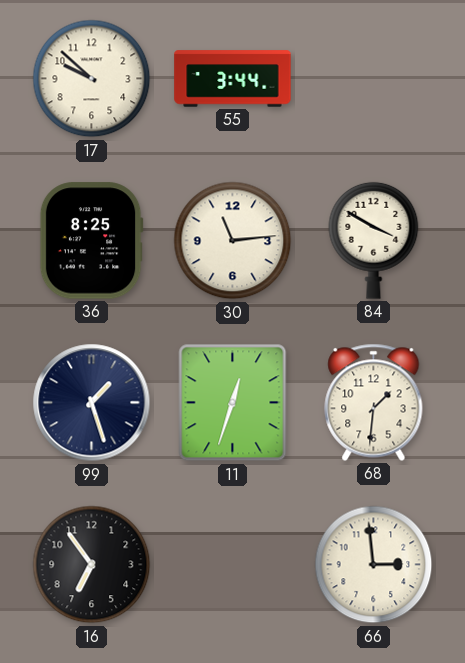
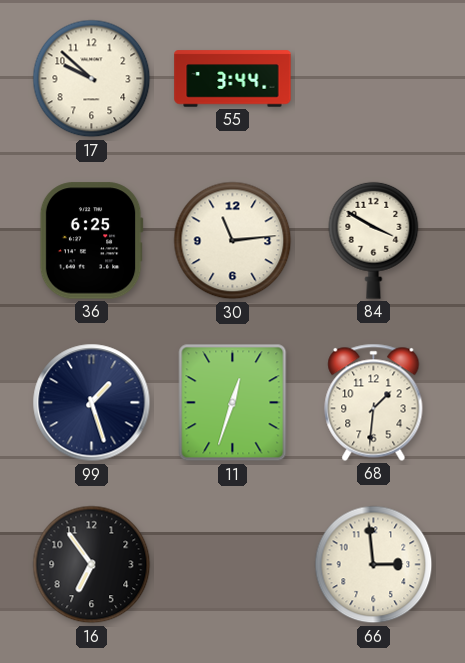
36: 8:25 -> 6:25 (91, 241)
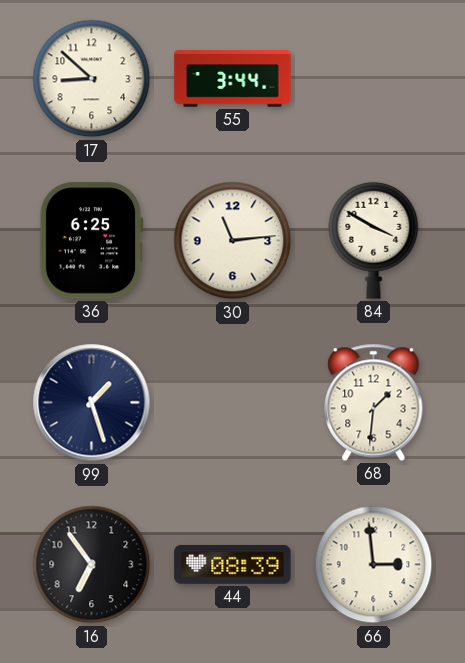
17: 9:52 -> 8:52 (92, 79)
11: 12:33 -> none (233, 403)
44: none -> 08:39 (233, 564)
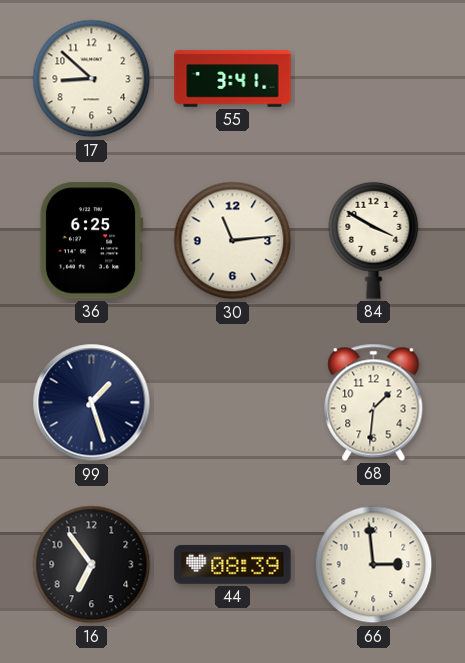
55: 3:44 -> 3:41 (233, 79)
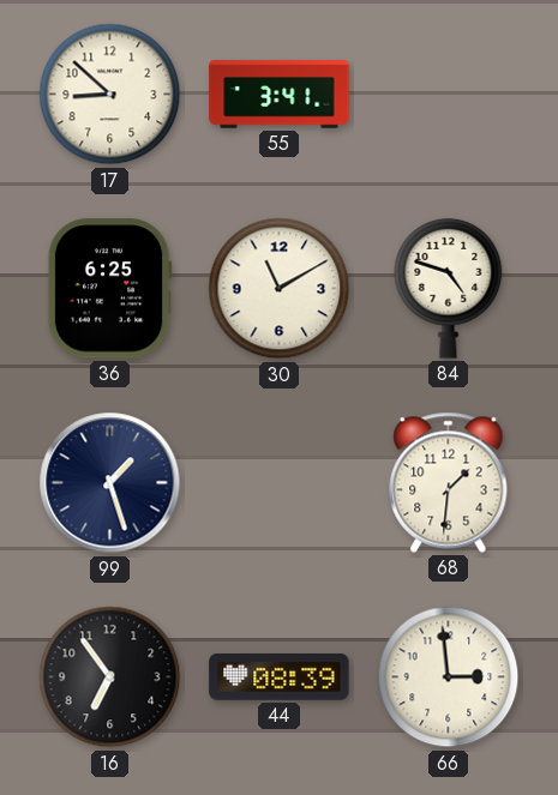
30: 11:14 -> 11:10 (280, 289)
84: 3:50 -> 4:48 (449, 288)
